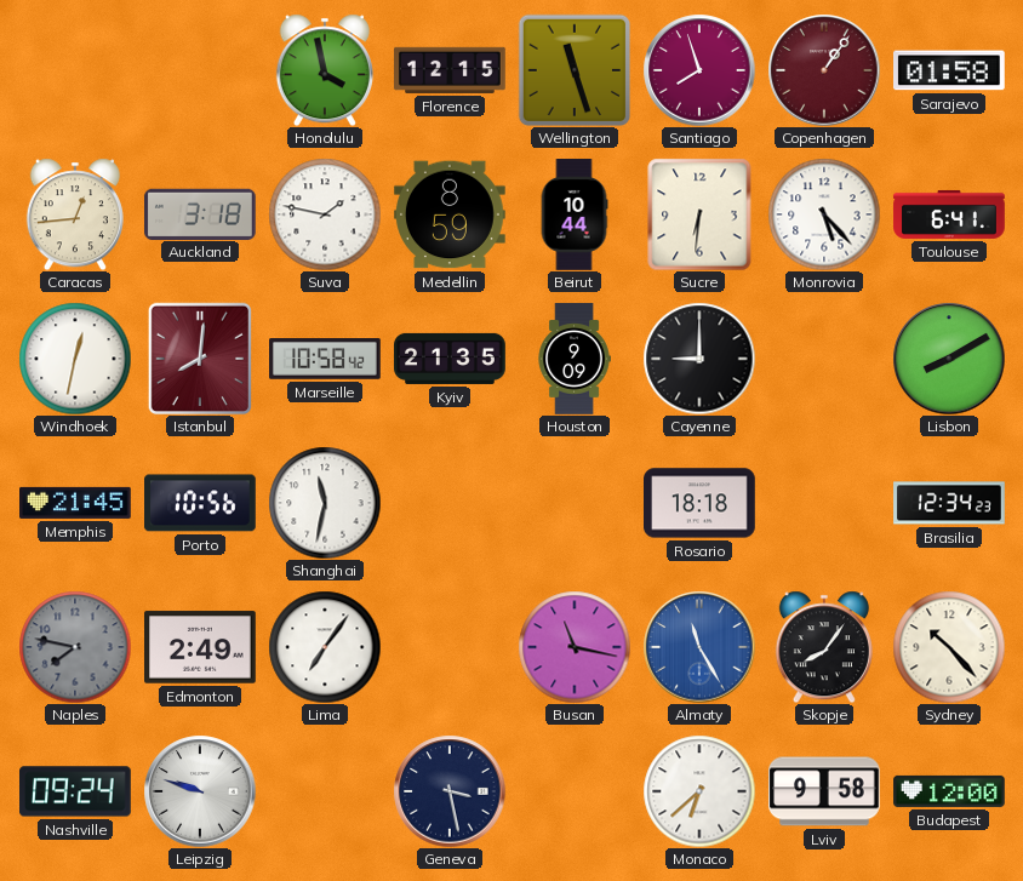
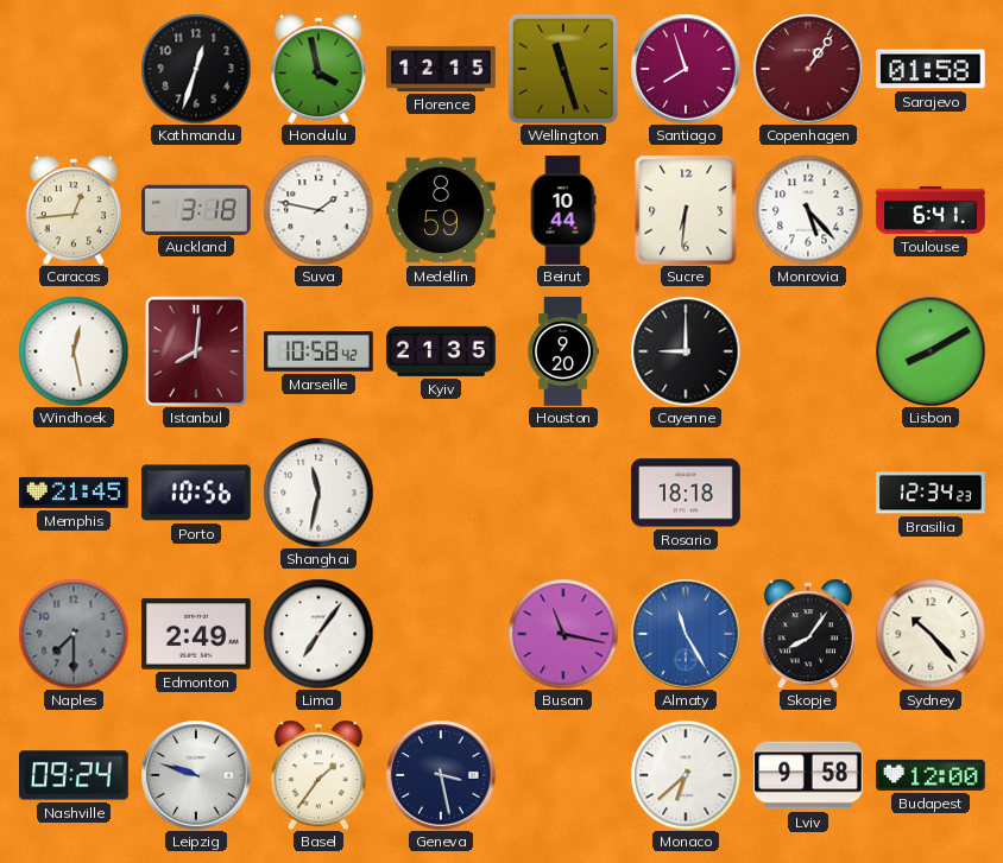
Kathmandu: none -> 12:33 (196, 69)
Windhoek: 12:32 -> 12:28 (74, 351)
Houston: 9:09 -> 9:20 (563, 351)
Naples: 7:47 -> 7:30 (74, 634)
Basel: none -> 1:36 (318, 775)
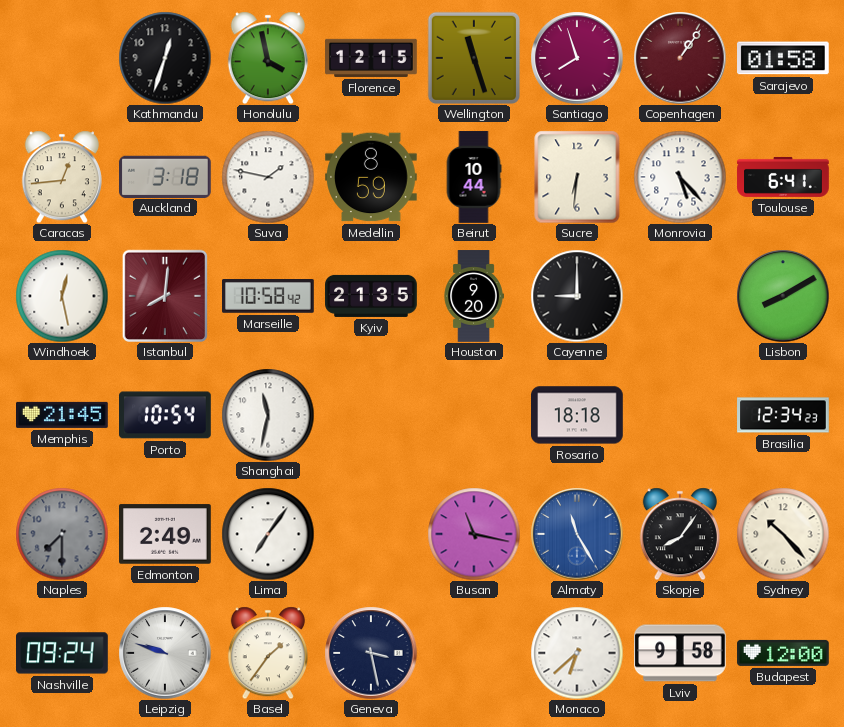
Porto: 10:56 -> 10:54 (166, 415)
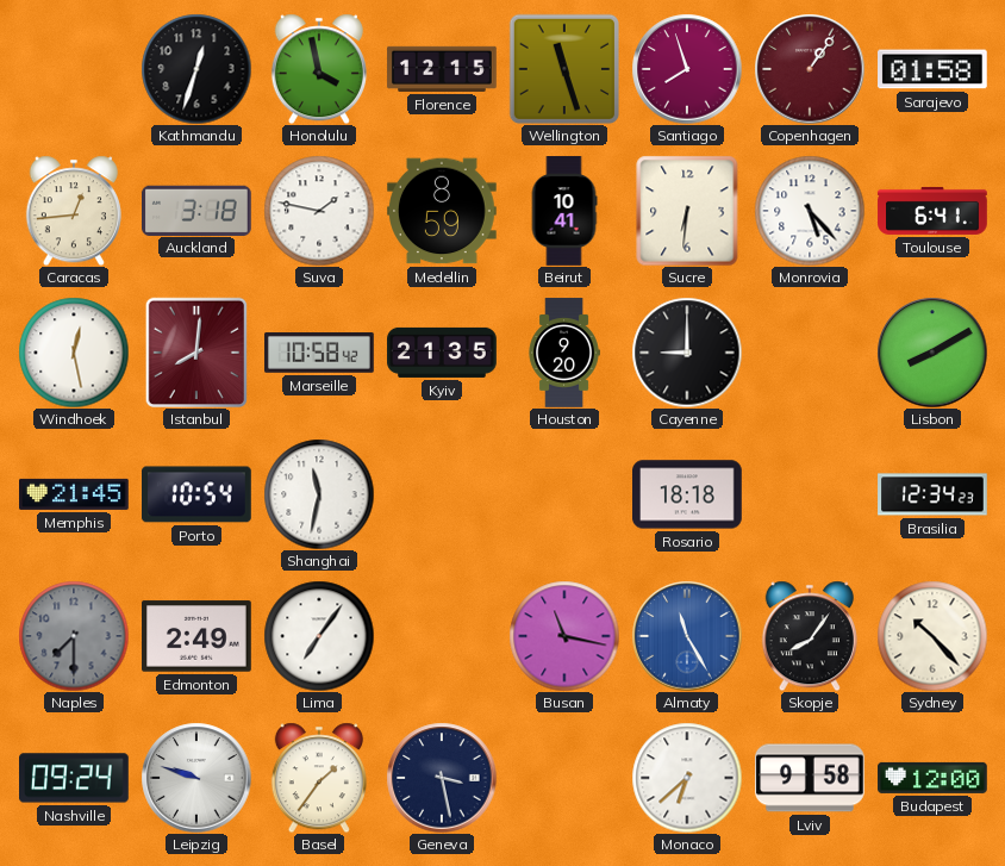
Beirut: 10:44 -> 10:41 (564, 211)
